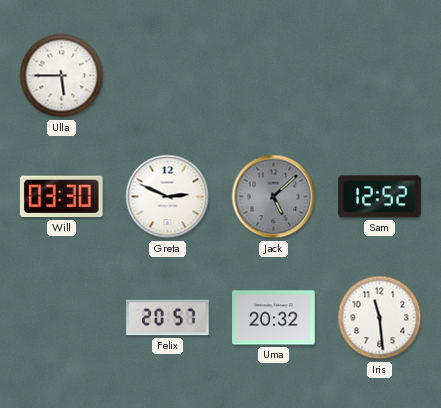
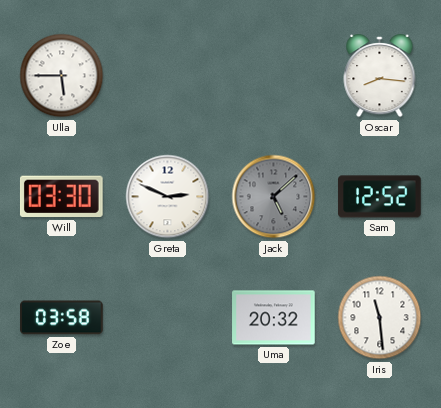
Oscar: none -> 8:16 (380, 77)
Zoe: none -> 03:58 (62, 318)
Felix: 20:57 -> none (168, 318)
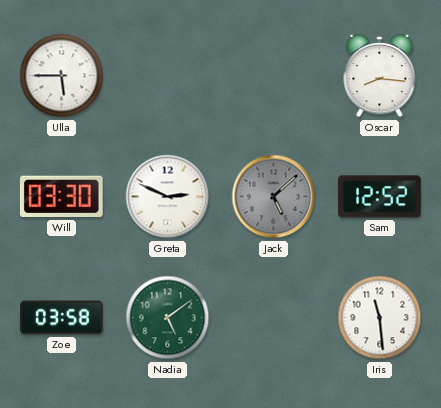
Nadia: none -> 5:09 (168, 318)
Uma: 20:32 -> none (274, 318)
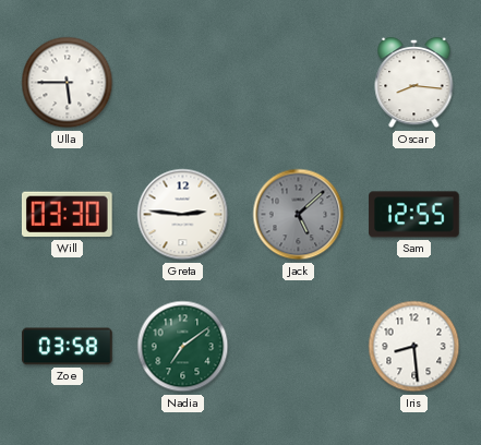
Greta: 2:49 -> 2:46 (183, 215)
Sam: 12:52 -> 12:55 (414, 215)
Nadia: 5:09 -> 7:09 (183, 347)
Iris: 11:29 -> 8:29 (414, 347)
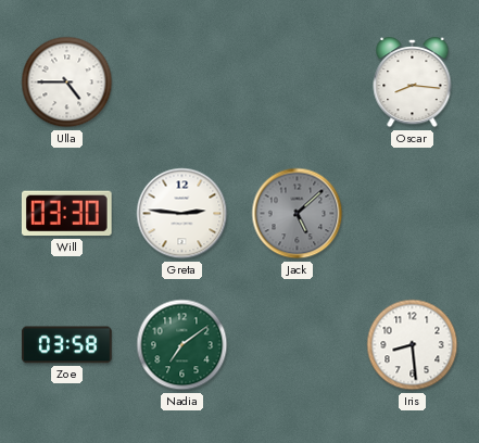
Ulla: 5:45 -> 4:45 (67, 83)
Sam: 12:55 -> none (414, 215)
